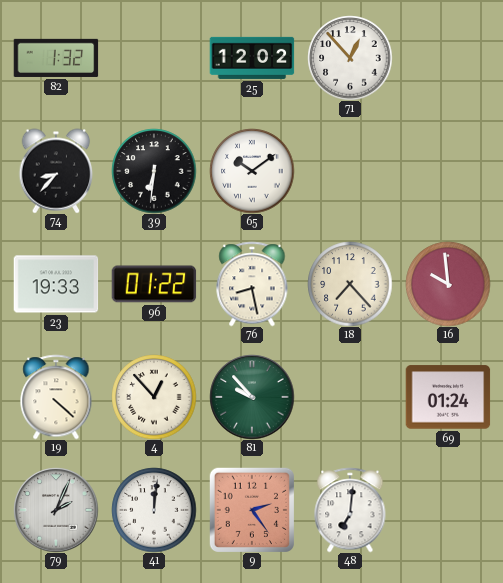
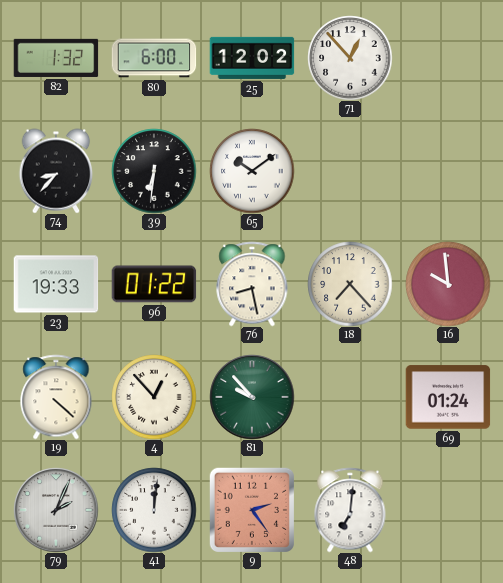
80: none -> 6:00 (154, 58)
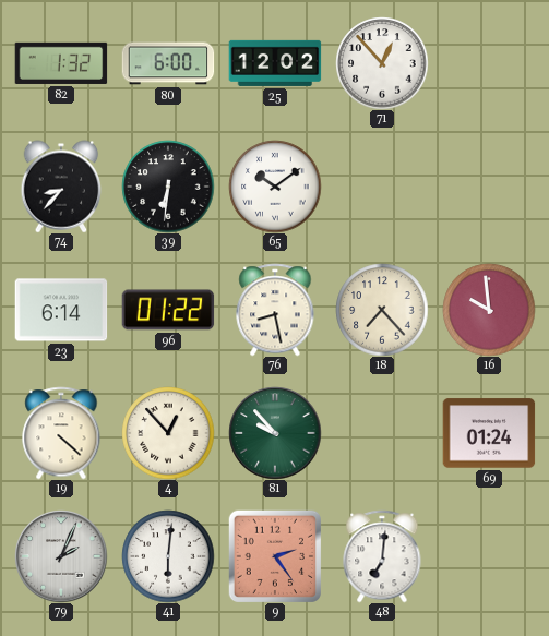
23: 19:33 -> 6:14 (61, 310)
41: 12:01 -> 6:01 (168, 556)
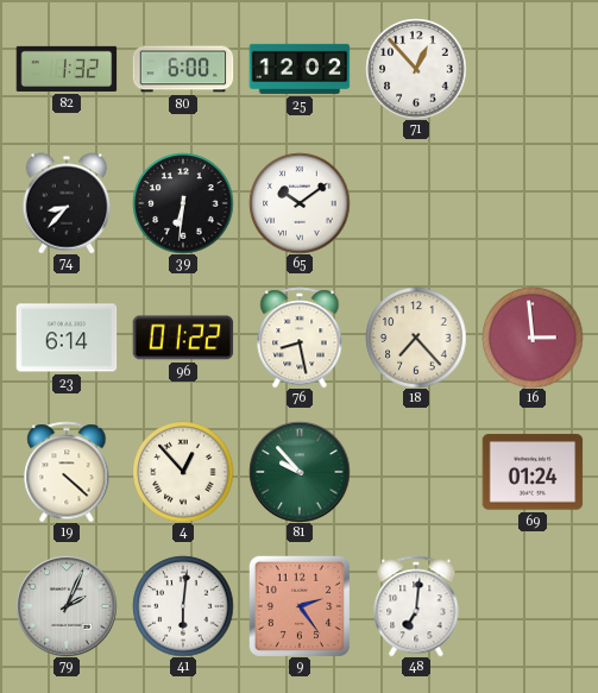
16: 9:59 -> 2:59 (533, 338)
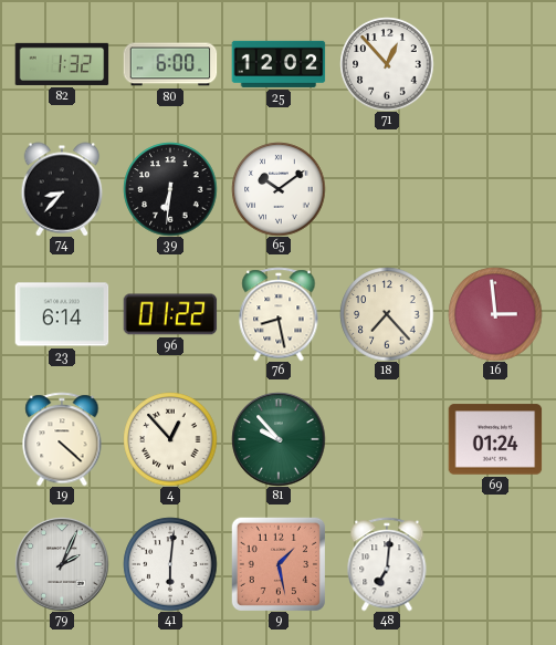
9: 2:24 -> 1:28 (279, 564)
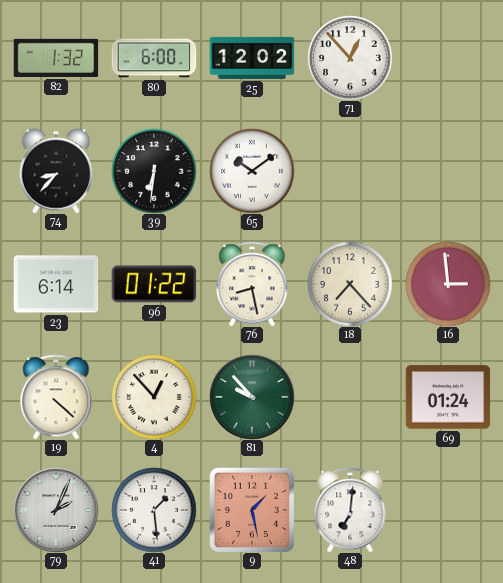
41: 6:01 -> 1:29 (154, 510)
